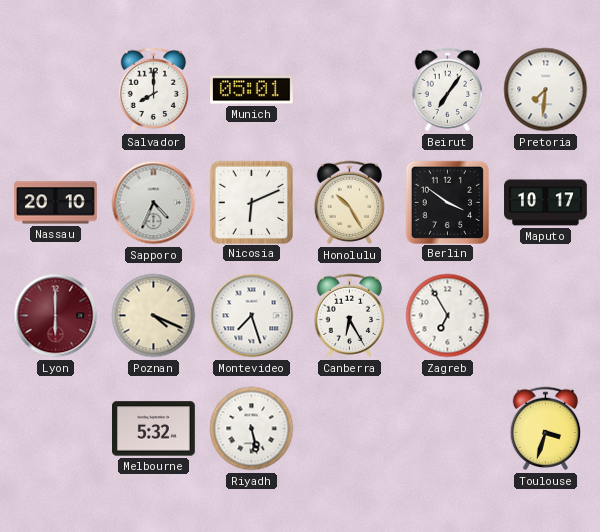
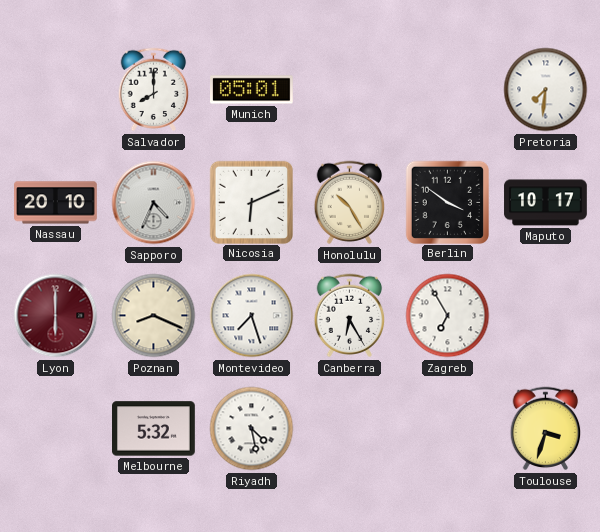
Beirut: 7:06 -> none (448, 90)
Poznan: 4:19 -> 8:19 (154, 316)
Riyadh: 5:28 -> 4:28 (252, 429)
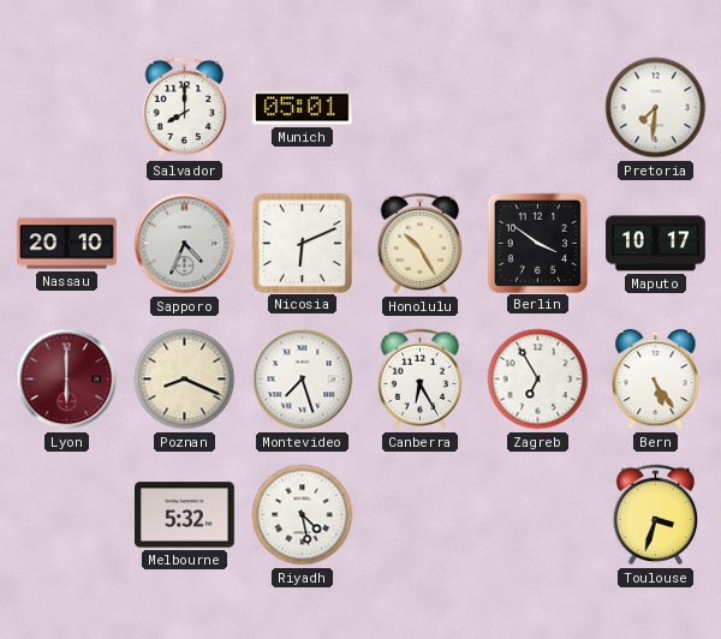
Bern: none -> 5:24 (656, 380)
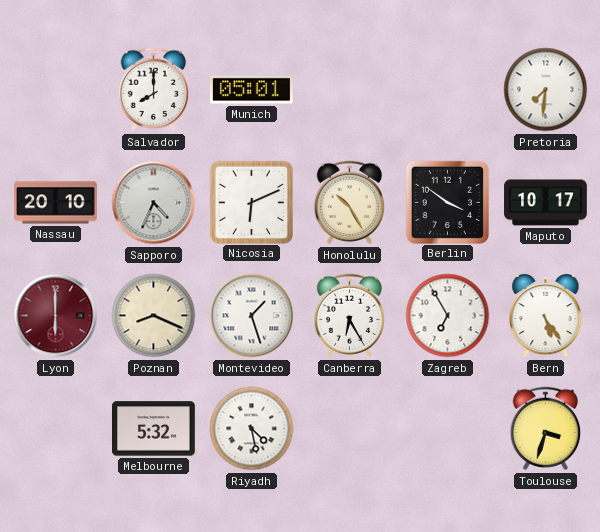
Montevideo: 7:27 -> 1:27 (252, 316)
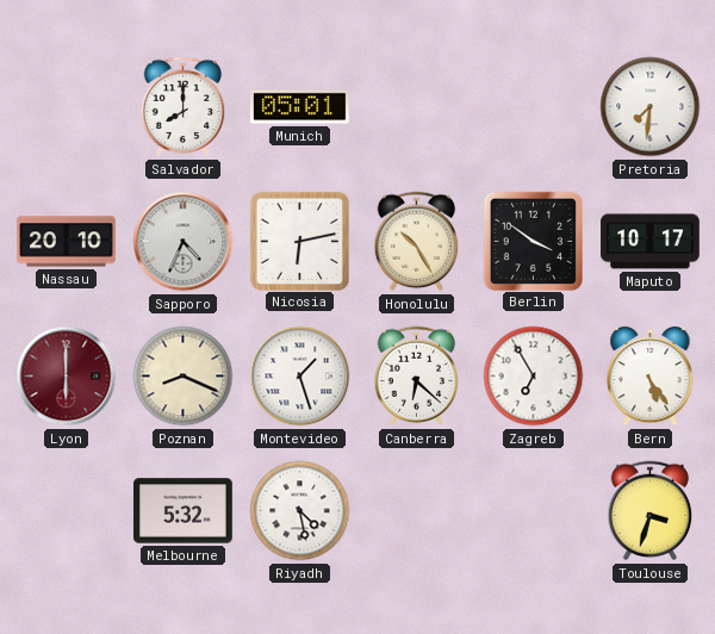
Nicosia: 6:11 -> 6:13 (299, 241)
Canberra: 6:25 -> 6:22 (417, 377)
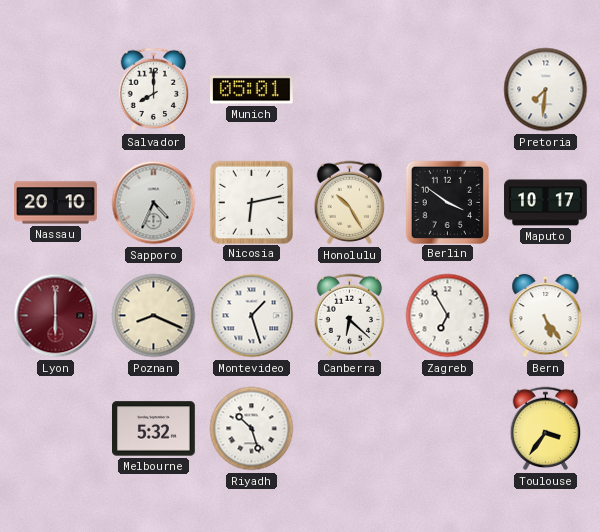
Riyadh: 4:28 -> 10:27 (252, 429)
Toulouse: 3:33 -> 3:36 (546, 429)
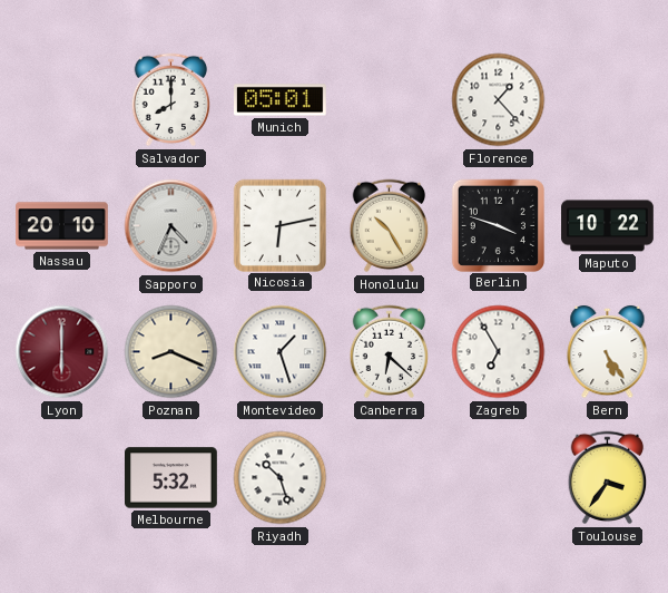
Florence: none -> 1:23 (499, 100)
Pretoria: 7:31 -> none (546, 90)
Berlin: 3:51 -> 3:48 (498, 225)
Maputo: 10:17 -> 10:22 (608, 226)
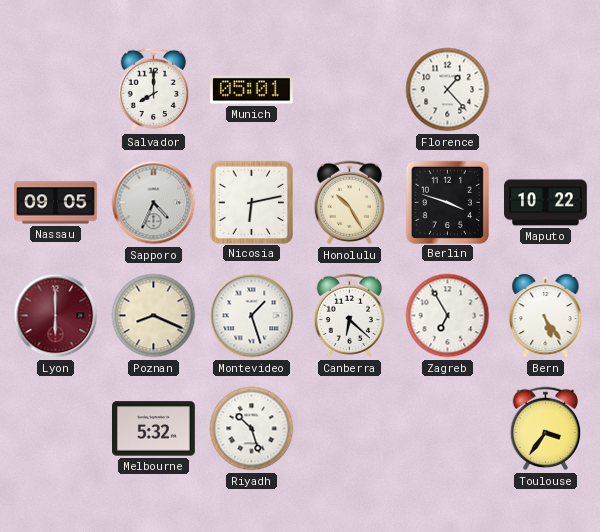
Nassau: 20:10 -> 09:05 (56, 203)
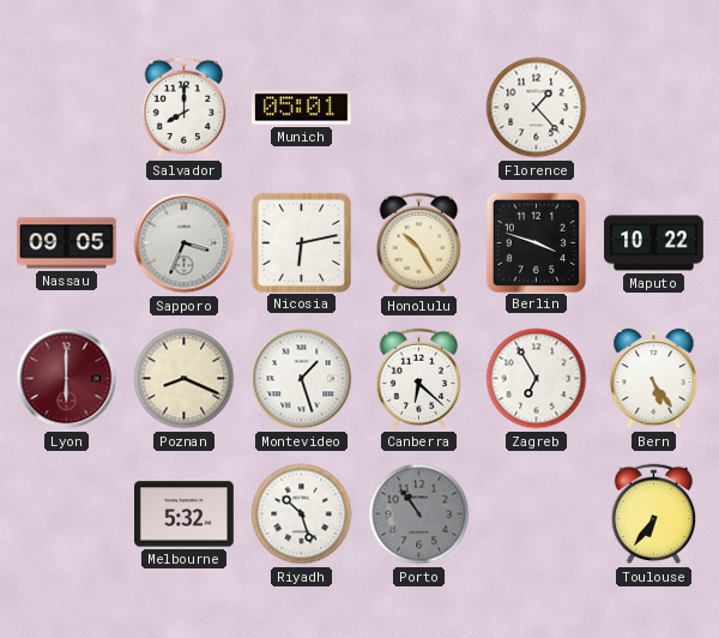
Sapporo: 4:34 -> 3:34 (185, 243)
Porto: none -> 10:54 (419, 514)
Toulouse: 3:36 -> 6:36 (654, 514)
